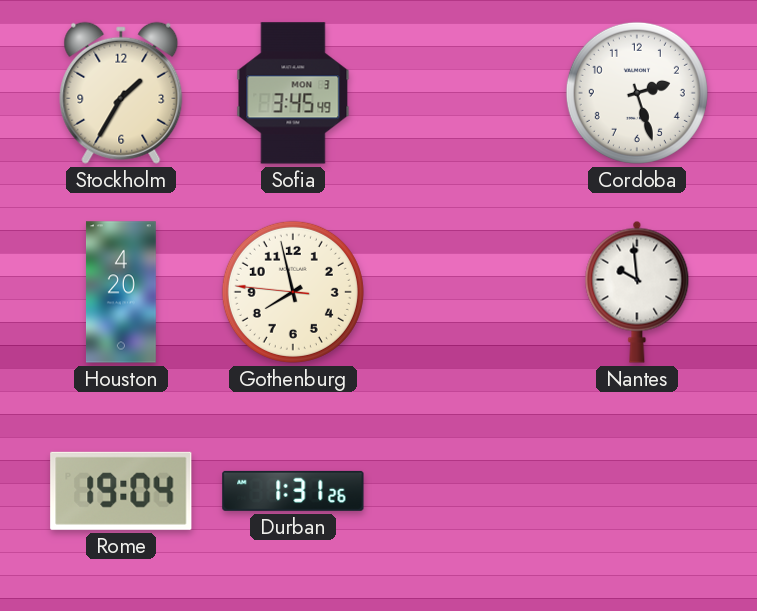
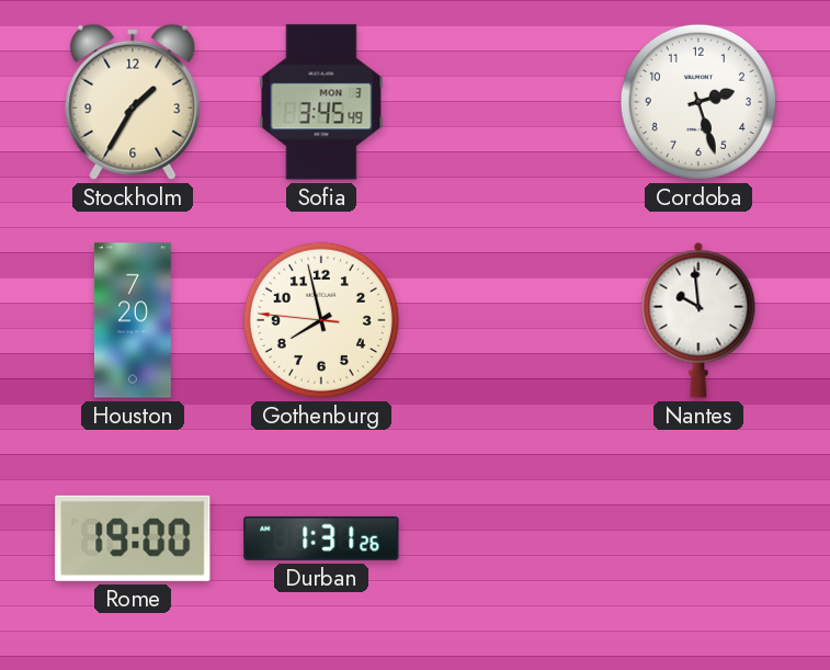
Houston: 4:20 -> 7:20 (133, 320)
Rome: 19:04 -> 19:00 (133, 538)
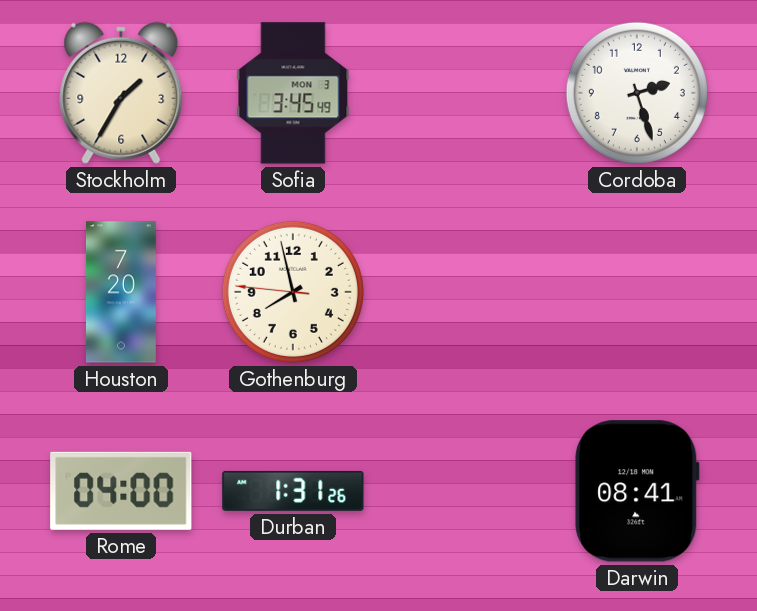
Nantes: 9:59 -> none (698, 320)
Rome: 19:00 -> 04:00 (121, 491)
Darwin: none -> 08:41 (637, 491)
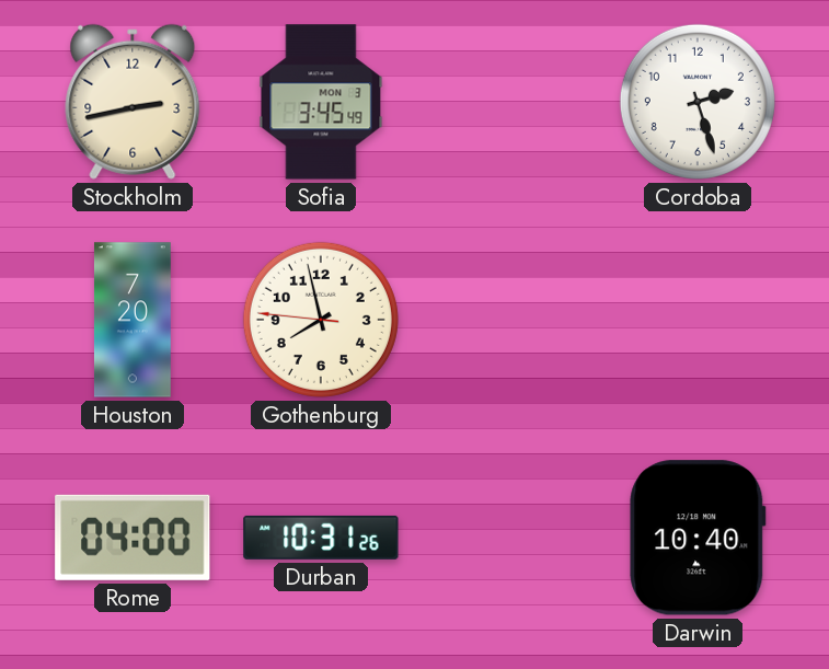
Stockholm: 1:35 -> 2:43 (133, 102)
Durban: 1:31 -> 10:31 (321, 538)
Darwin: 08:41 -> 10:40 (698, 538)
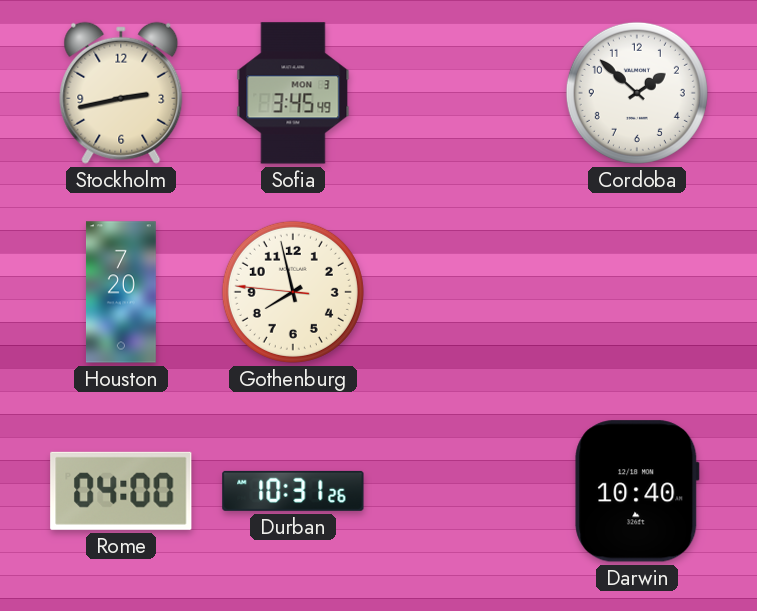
Cordoba: 2:27 -> 1:52 (637, 93)
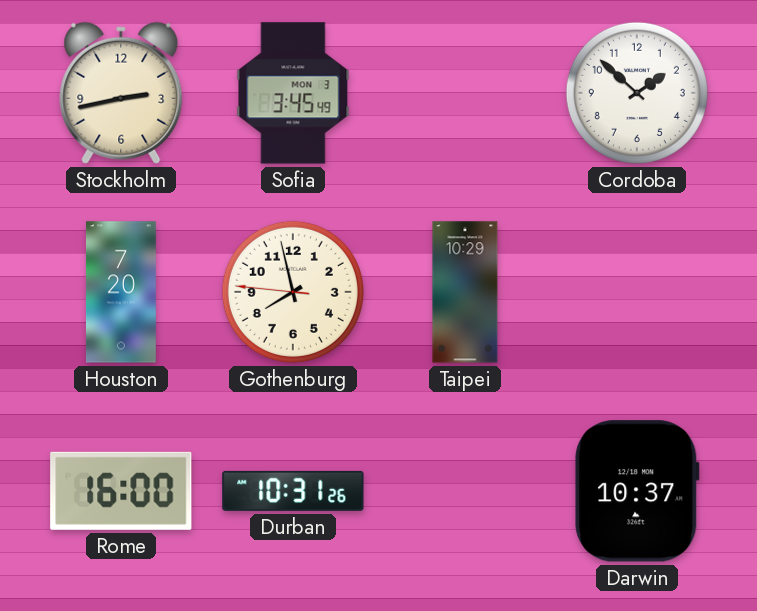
Taipei: none -> 10:29 (465, 292)
Rome: 04:00 -> 16:00 (121, 491)
Darwin: 10:40 -> 10:37 (637, 491)
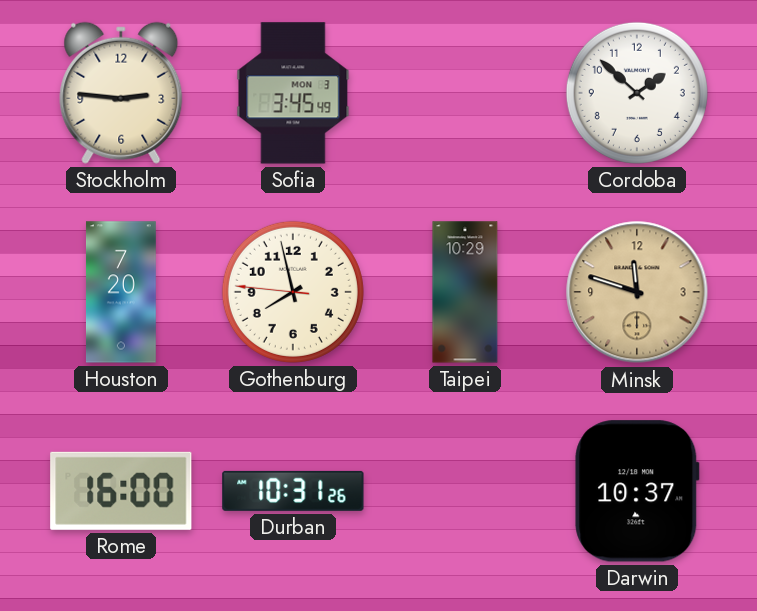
Stockholm: 2:43 -> 2:46 (121, 93)
Minsk: none -> 11:48 (637, 292)
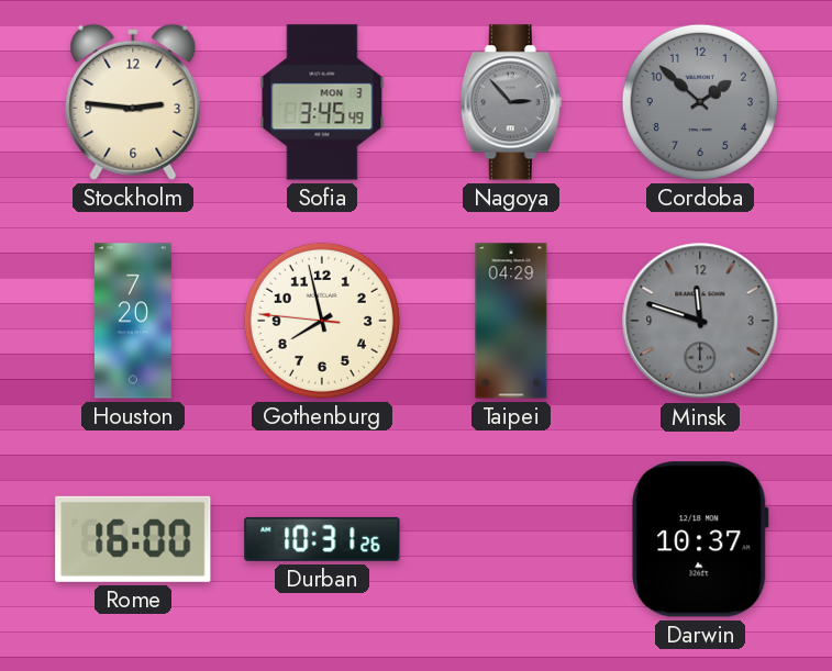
Nagoya: none -> 2:53 (511, 102)
Cordoba dial: white -> grey (700, 102)
Taipei: 10:29 -> 04:29 (511, 321)
Minsk dial: champagne -> grey (700, 321)
